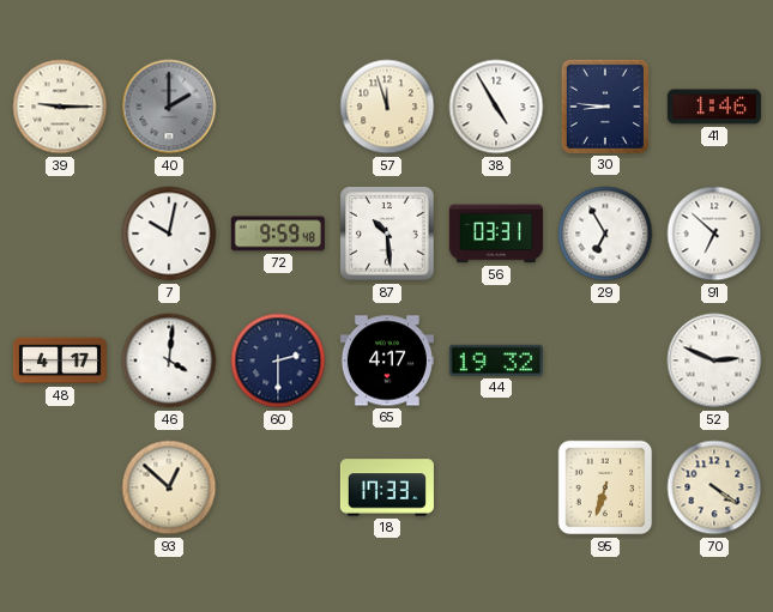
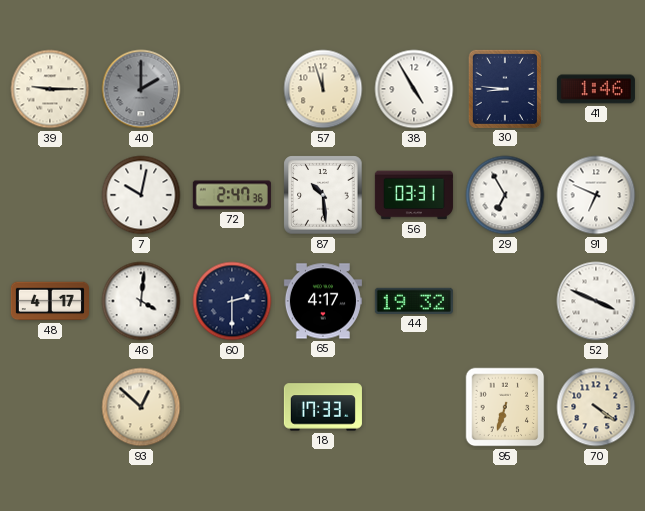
72: 9:59 -> 2:47 (232, 195)
91: 6:52 -> 6:49 (596, 195)
52: 2:49 -> 3:49 (596, 301)
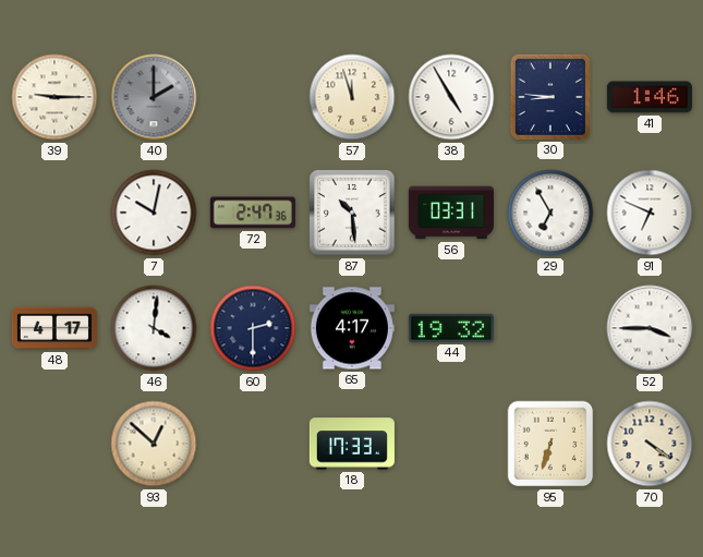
52: 3:49 -> 3:45 (650, 328)
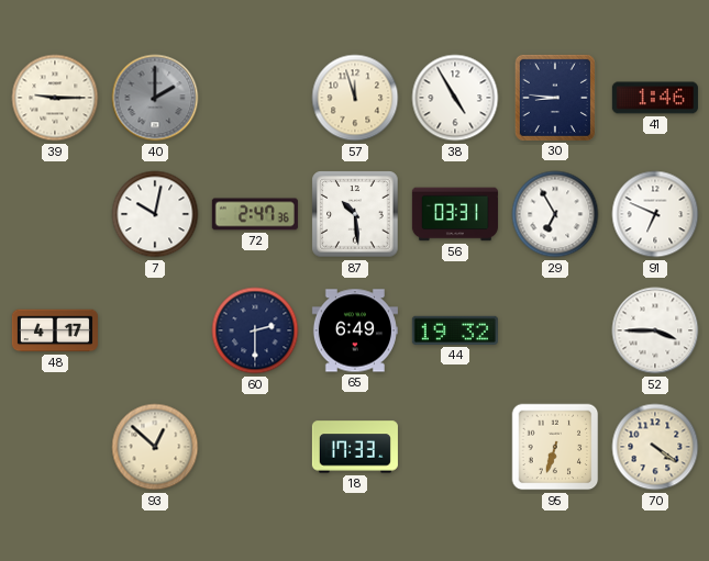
46: 4:01 -> none (154, 328)
65: 4:17 -> 6:49 (355, 330)
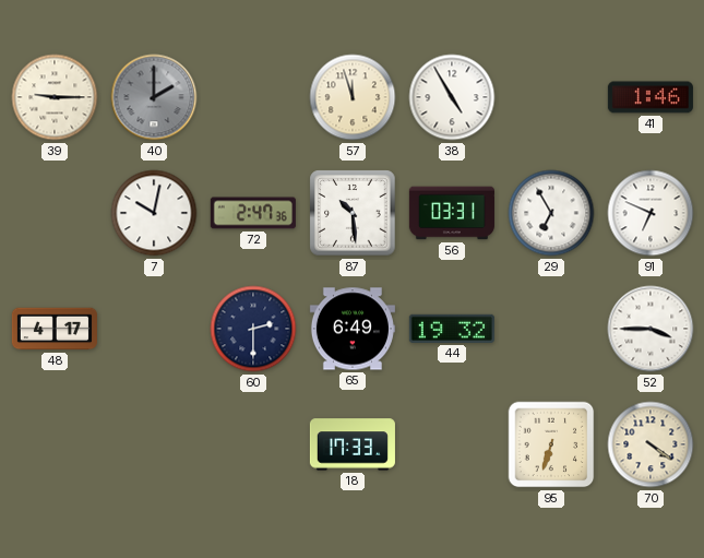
30: 8:46 -> none (555, 98)
93: 12:52 -> none (155, 447)
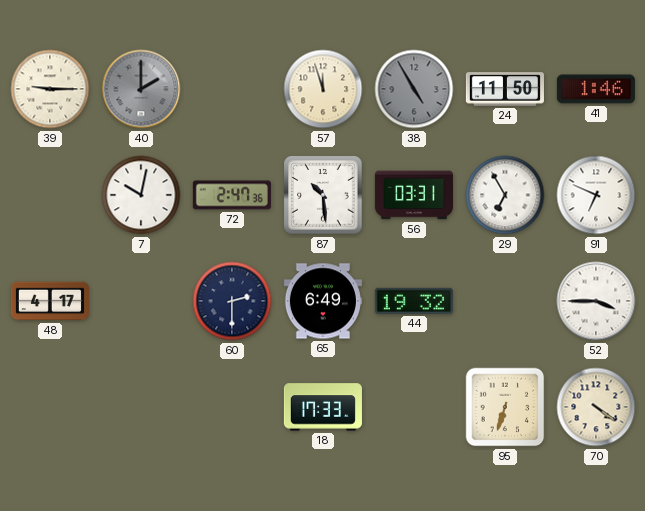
38 dial: white -> grey (414, 89)
24: none -> 11:50 (505, 89)
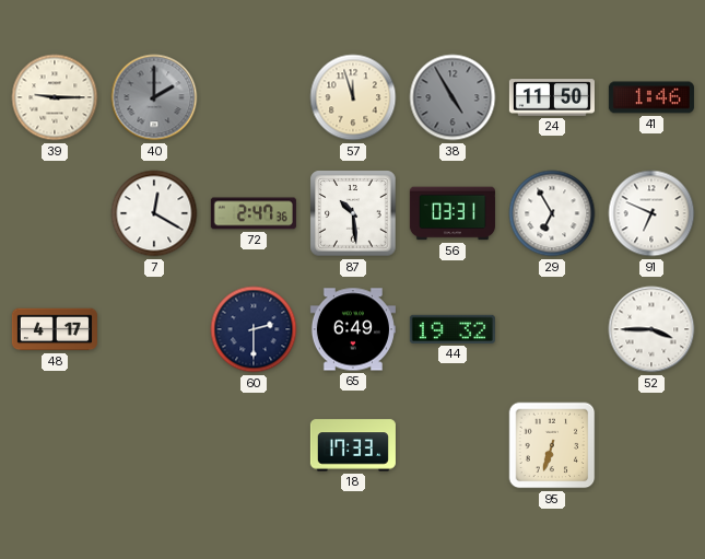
7: 10:02 -> 12:20 (154, 213)
70: 4:21 -> none (596, 407)
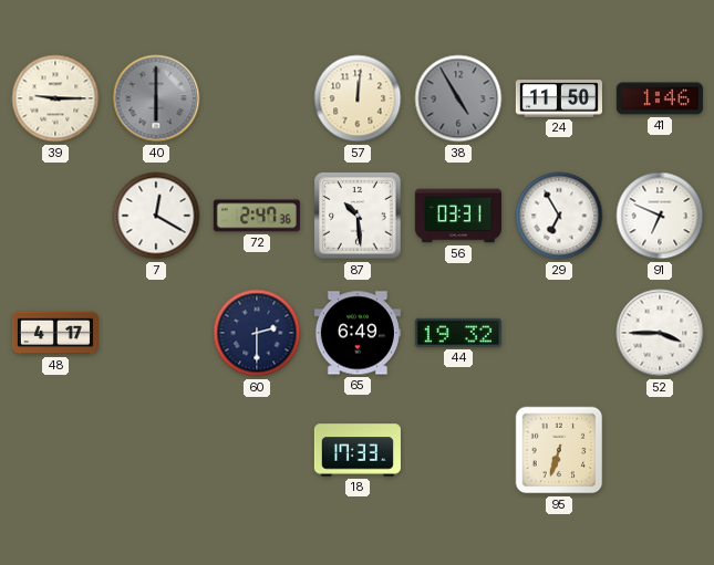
40: 2:00 -> 6:00 (156, 98)
57: 11:57 -> 12:01 (358, 98)
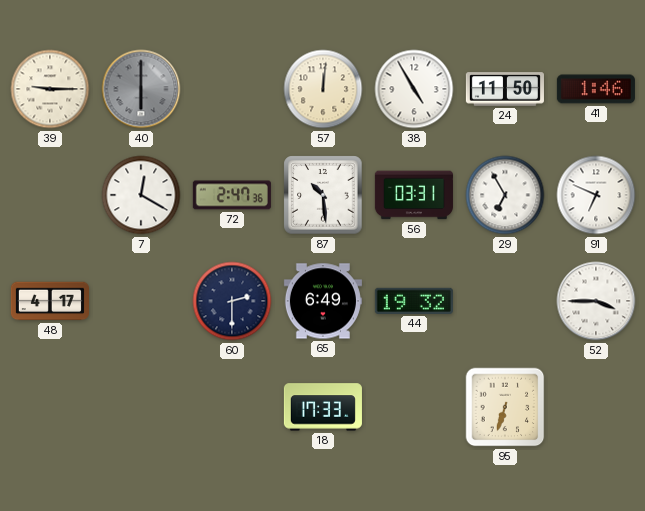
38 dial: grey -> white (414, 89)
